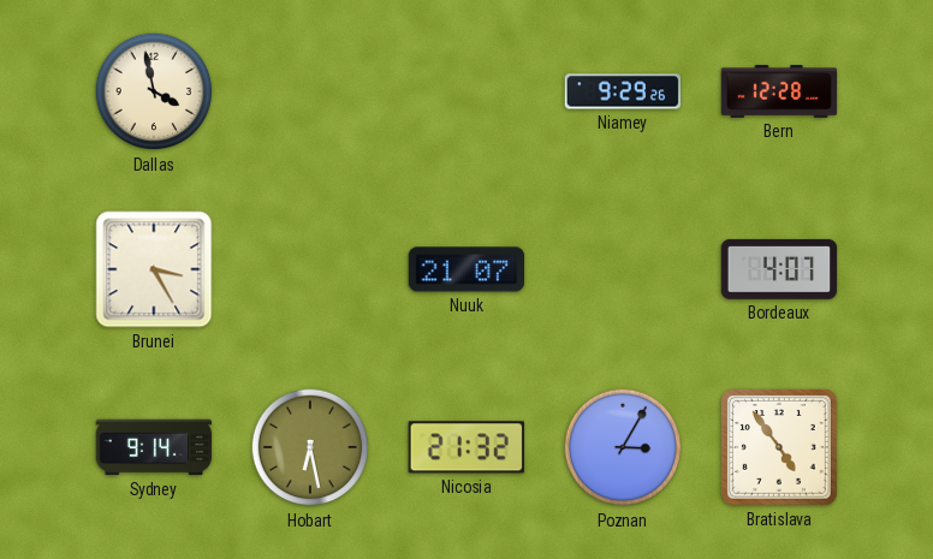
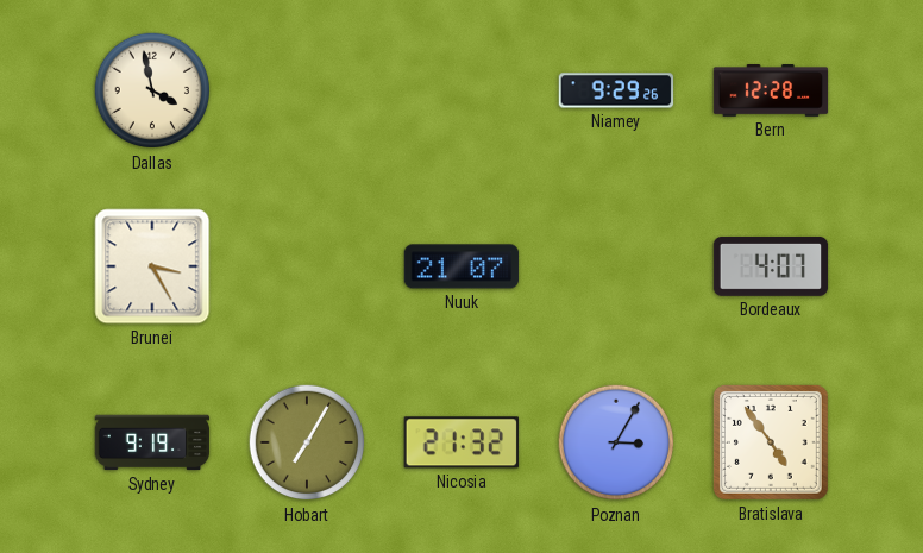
Sydney: 9:14 -> 9:19 (152, 442)
Hobart: 6:28 -> 7:05 (307, 442)
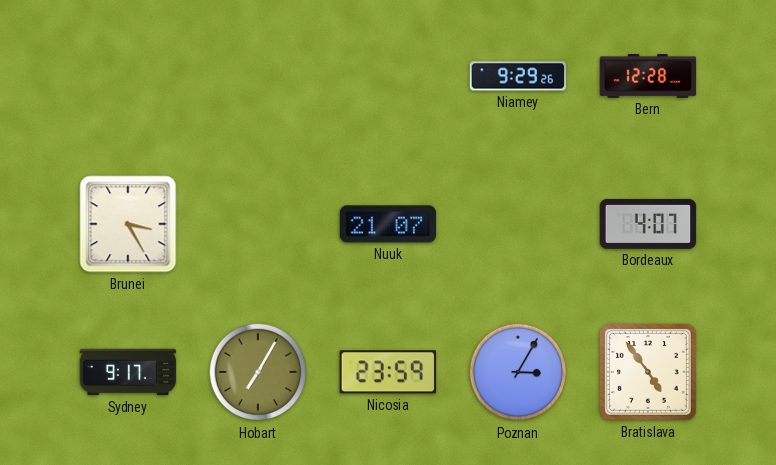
Dallas: 3:58 -> none (152, 90)
Sydney: 9:19 -> 9:17 (128, 372)
Nicosia: 21:32 -> 23:59 (388, 372)
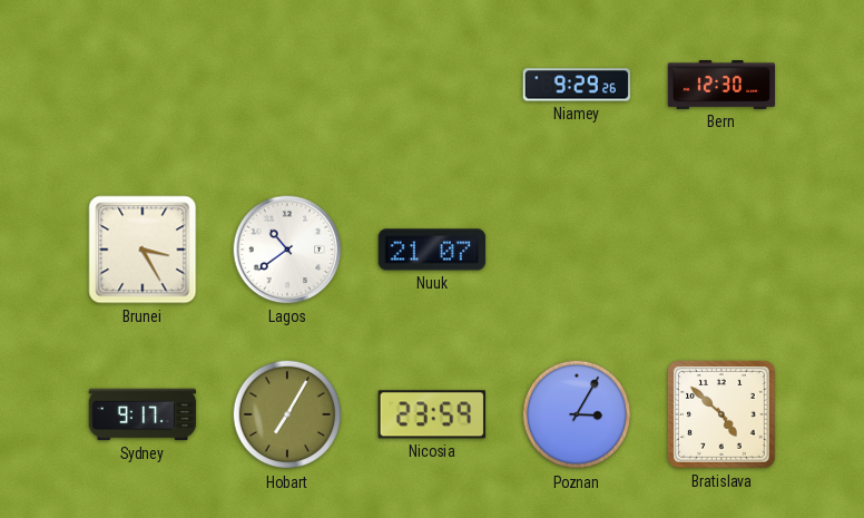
Bern: 12:28 -> 12:30 (721, 86)
Lagos: none -> 10:39 (287, 250)
Bordeaux: 4:07 -> none (648, 224)
Bratislava: 4:54 -> 4:52 (721, 414)
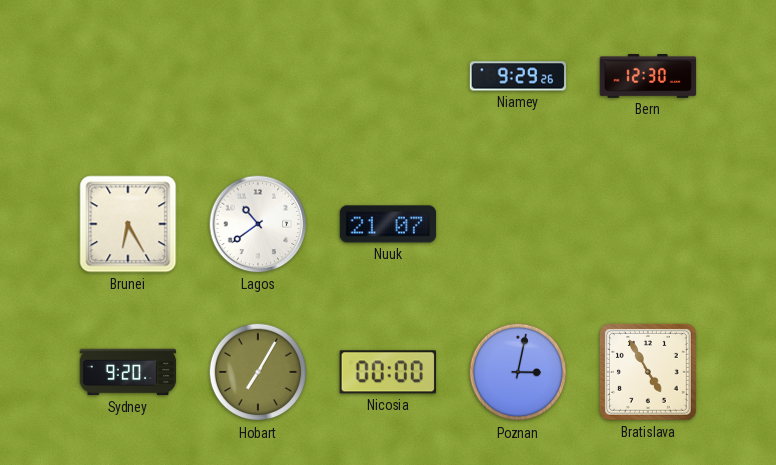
Brunei: 3:25 -> 6:25 (128, 224)
Sydney: 9:17 -> 9:20 (128, 372)
Nicosia: 23:59 -> 00:00 (388, 372)
Poznan: 3:05 -> 3:02 (518, 372)
Bratislava: 4:52 -> 4:55 (648, 372)
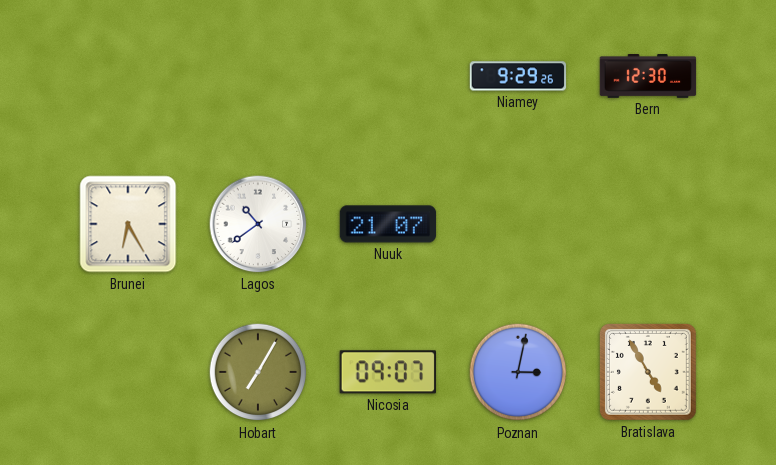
Sydney: 9:20 -> none (128, 372)
Nicosia: 00:00 -> 09:07 (388, 372)
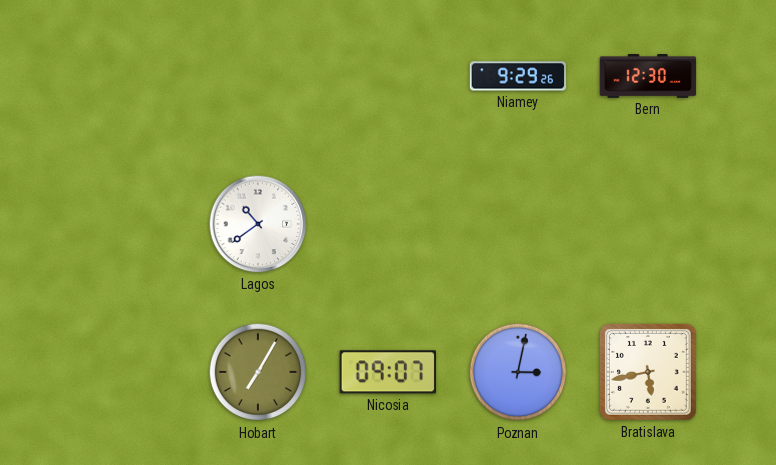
Brunei: 6:25 -> none (128, 224)
Nuuk: 21:07 -> none (388, 224)
Bratislava: 4:55 -> 5:43 (648, 372)
